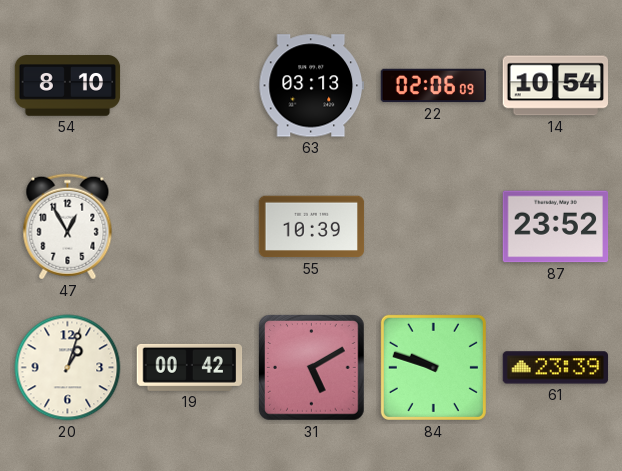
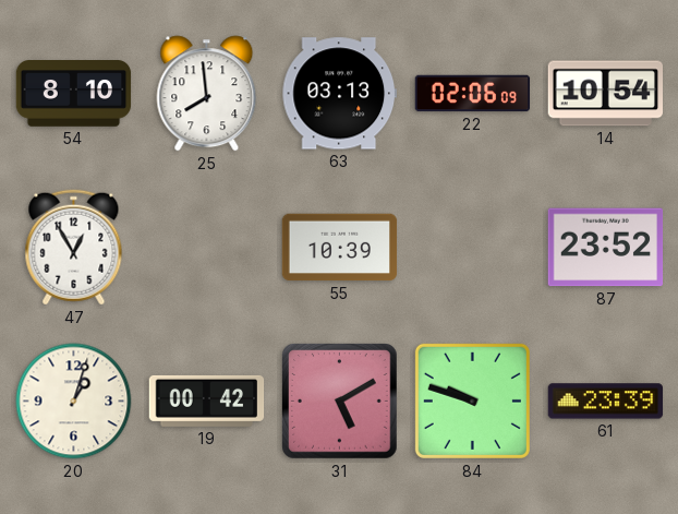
25: none -> 7:59 (207, 94)
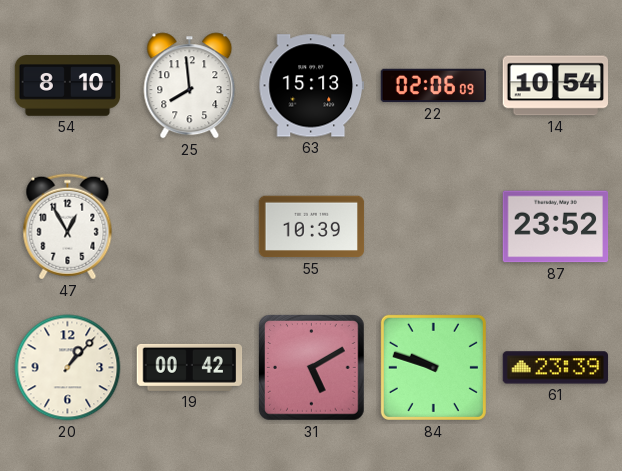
63: 03:13 -> 15:13 (311, 86)
20: 1:03 -> 1:07 (68, 368)
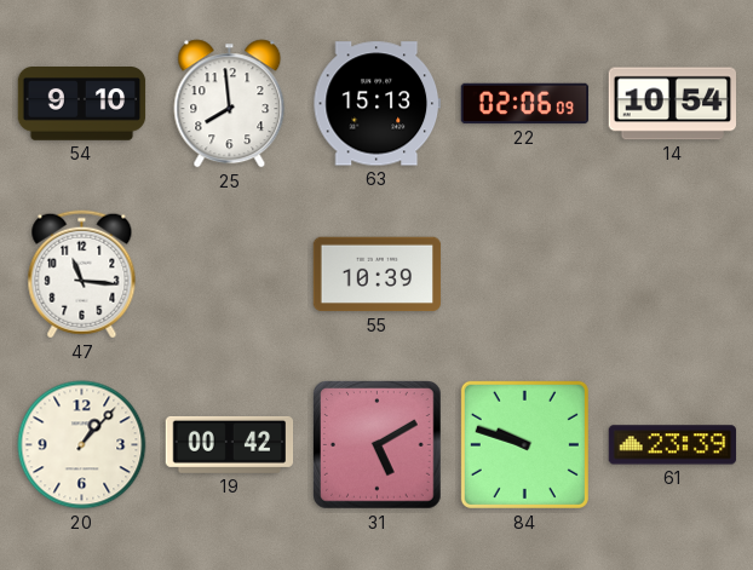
54: 8:10 -> 9:10 (82, 104)
47: 12:55 -> 11:16 (82, 275)
87: 23:52 -> none (556, 227)
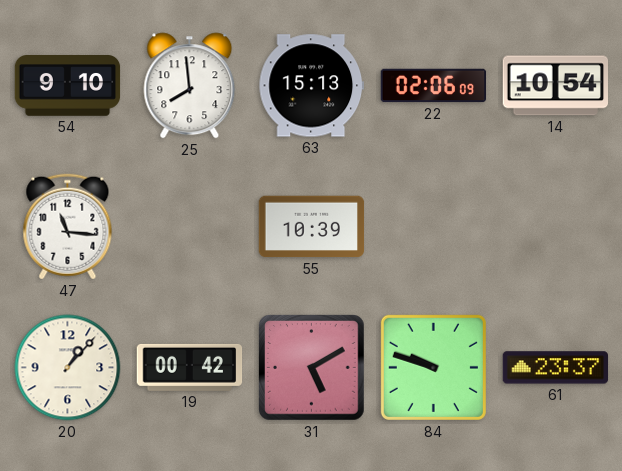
61: 23:39 -> 23:37 (556, 368)
